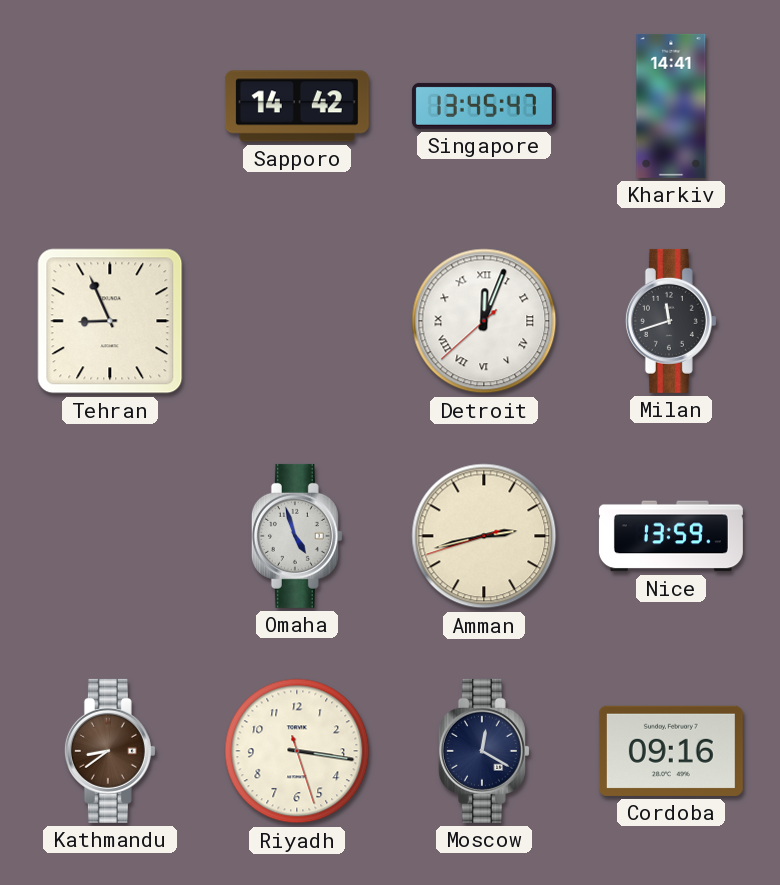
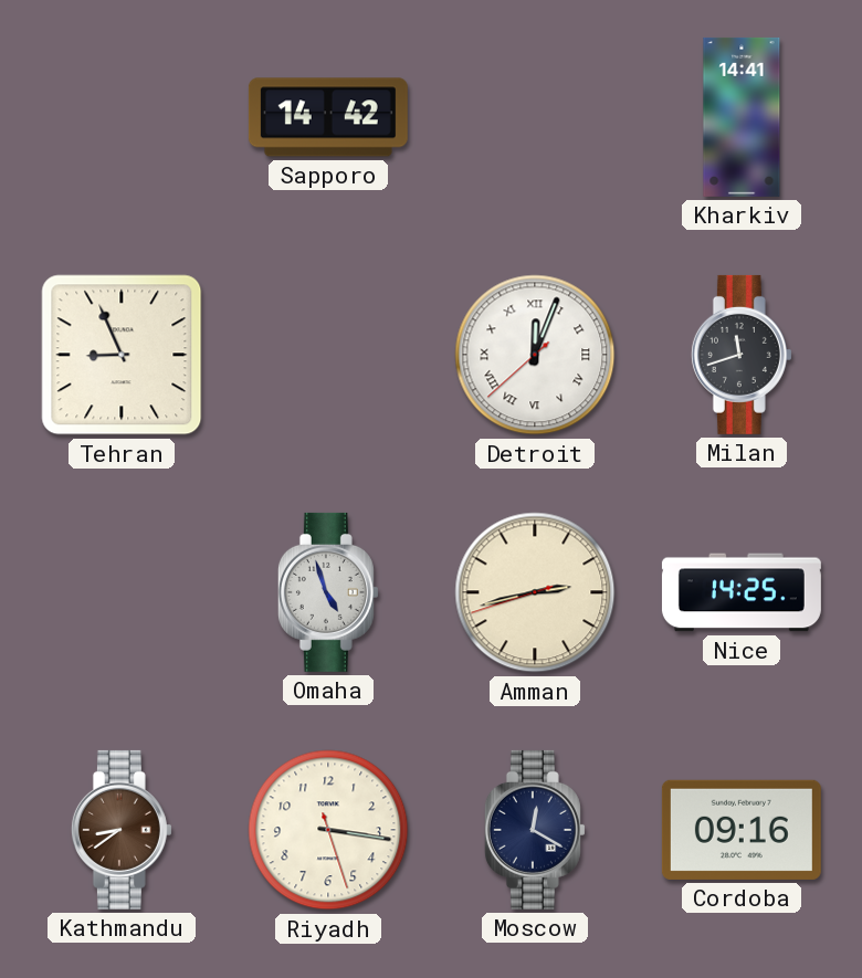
Singapore: 13:45 -> none (484, 106)
Nice: 13:59 -> 14:25 (742, 592)
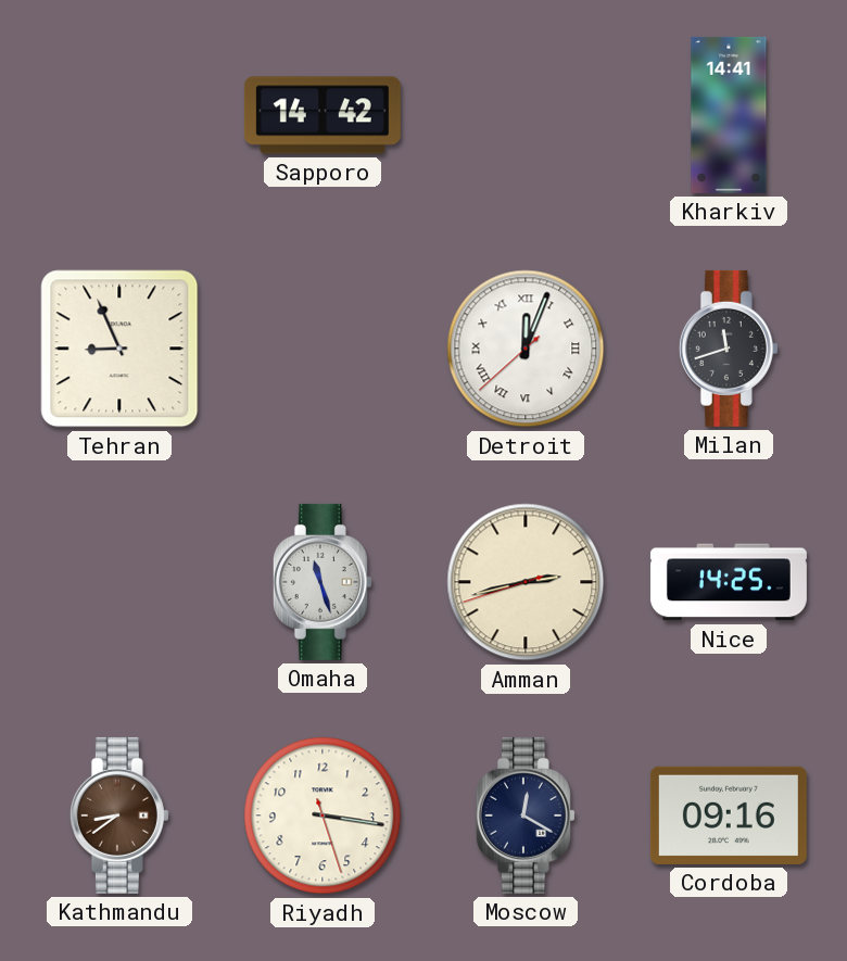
Omaha: 4:57 -> 11:27 (323, 582)
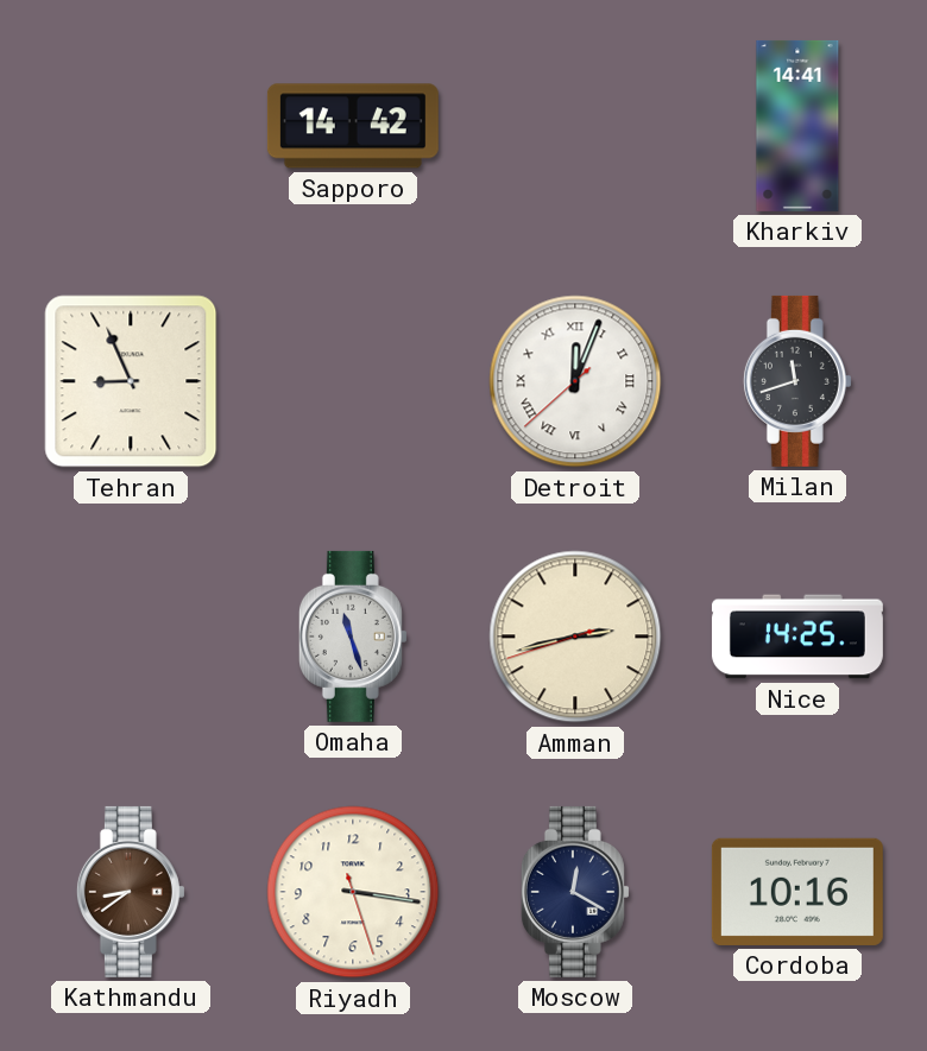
Cordoba: 09:16 -> 10:16 (797, 892)
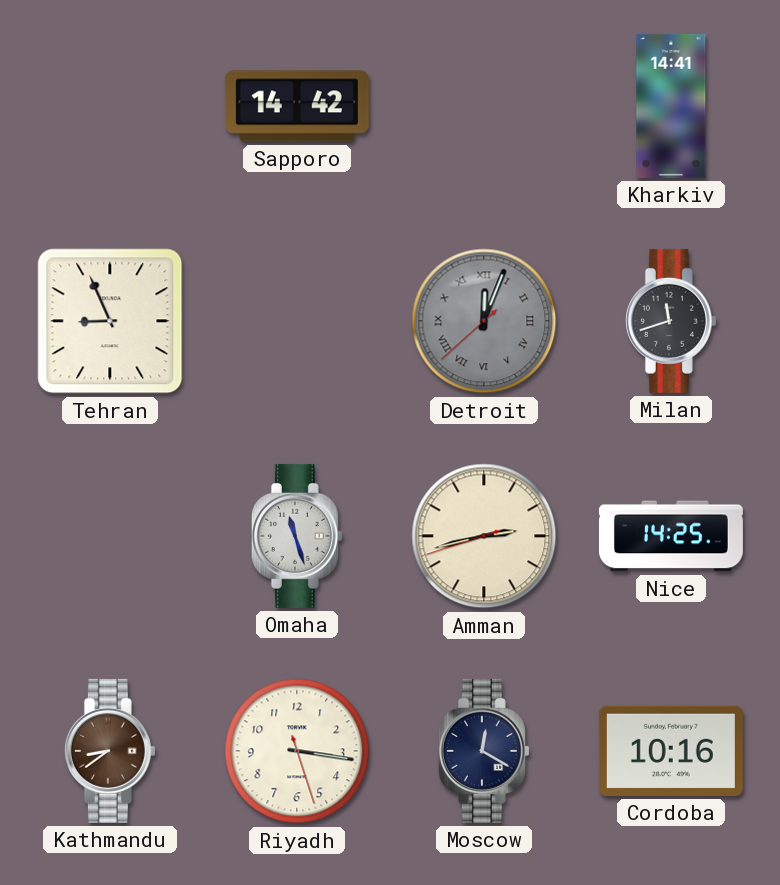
Detroit dial: white -> grey (484, 321)
